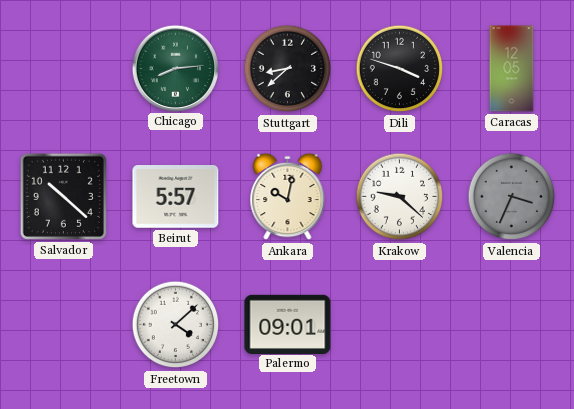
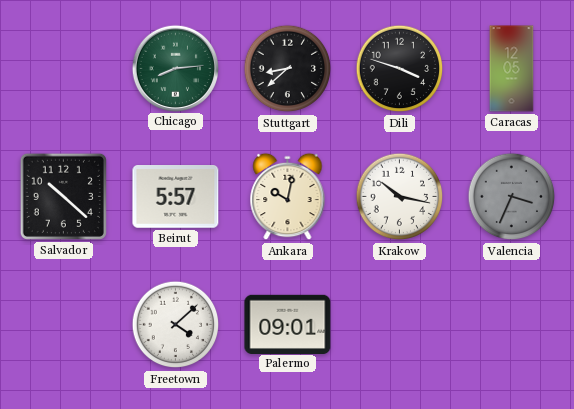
Krakow: 9:22 -> 10:17 (400, 197)
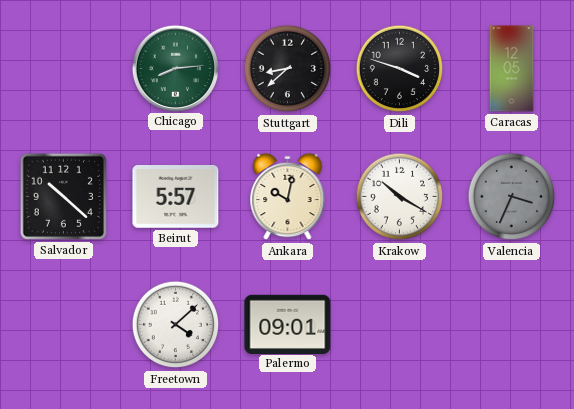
Krakow: 10:17 -> 10:20 (400, 197)
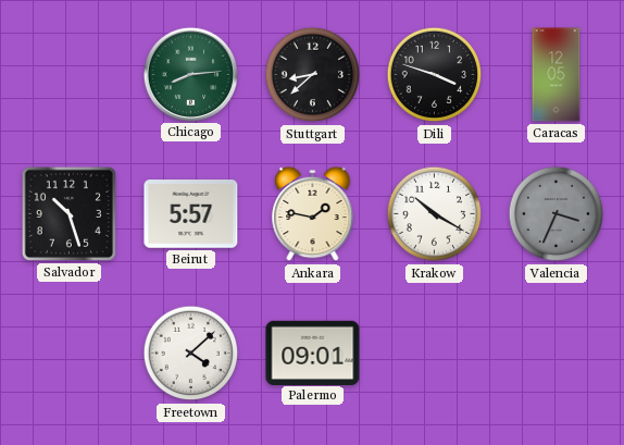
Salvador: 10:22 -> 10:27 (68, 213)
Ankara: 10:02 -> 1:47 (313, 214)
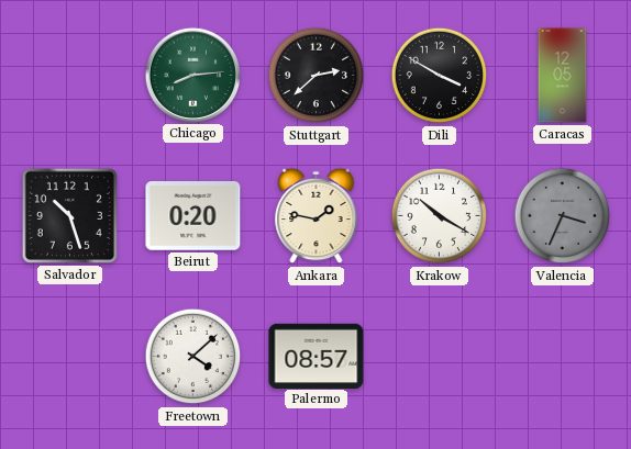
Stuttgart: 8:38 -> 2:38 (317, 76)
Dili: 3:48 -> 3:50 (440, 76)
Beirut: 5:57 -> 0:20 (193, 216)
Palermo: 09:01 -> 08:57 (317, 356)
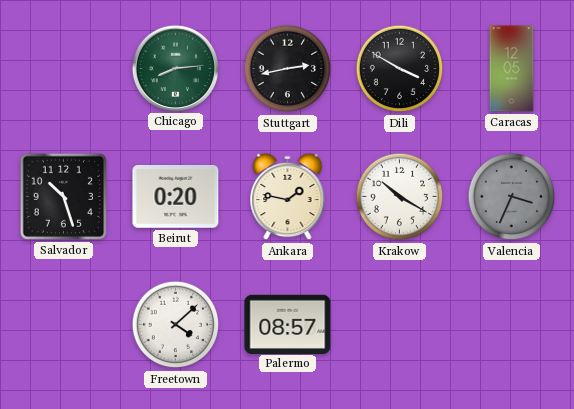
Stuttgart: 2:38 -> 2:43 (288, 69)
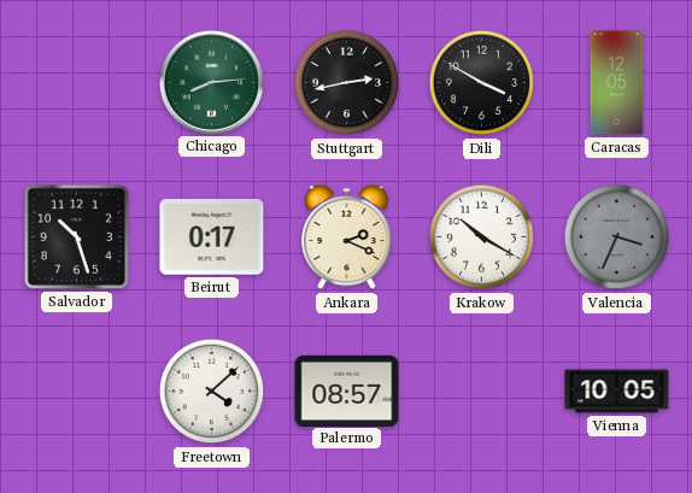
Beirut: 0:20 -> 0:17 (212, 237)
Ankara: 1:47 -> 2:19 (347, 237)
Vienna: none -> 10:05 (617, 392)
